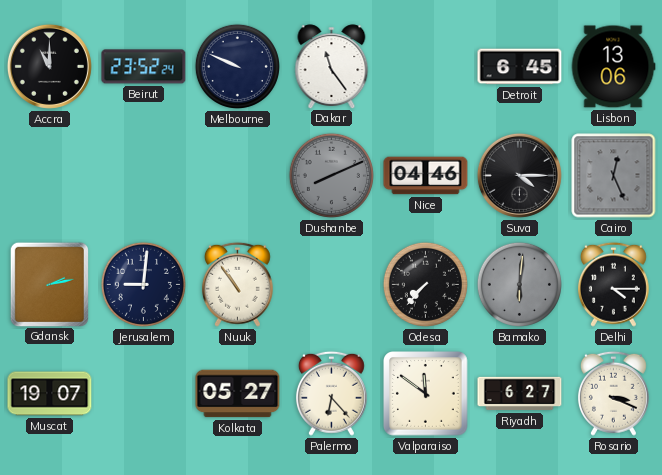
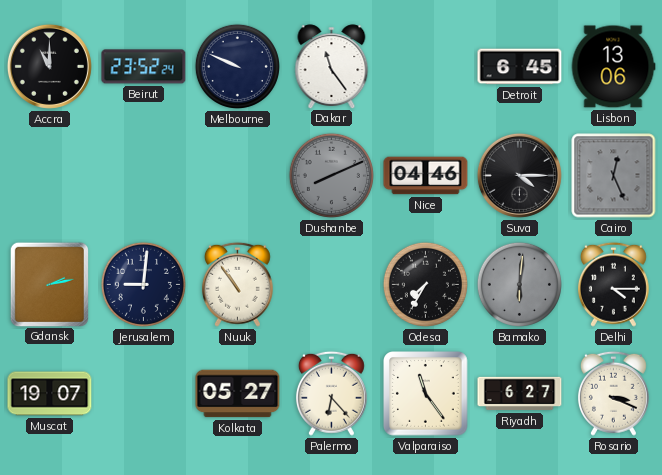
Odesa: 7:37 -> 7:35 (425, 284)
Valparaiso: 11:51 -> 11:24 (426, 394)
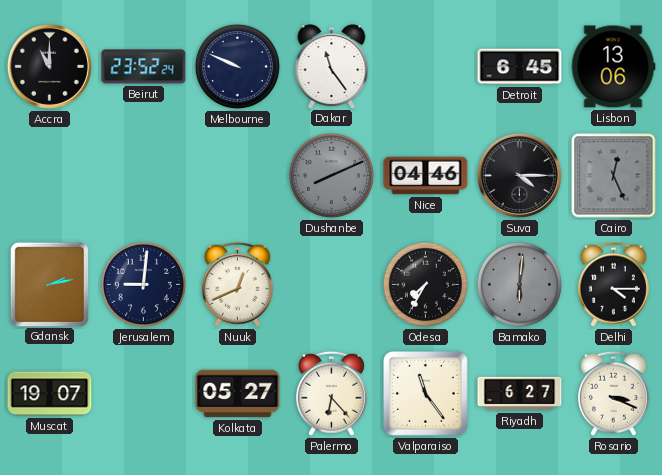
Nuuk: 10:54 -> 12:41 (237, 284)
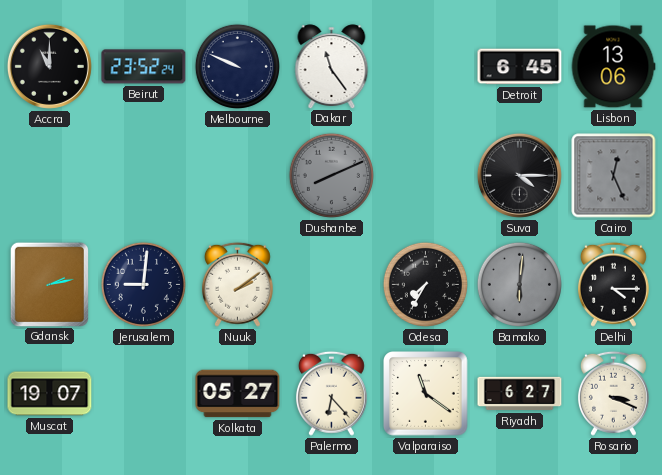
Nice: 04:46 -> none (426, 176)
Nuuk: 12:41 -> 2:09 (237, 284)
Valparaiso: 11:24 -> 11:21 (426, 394)
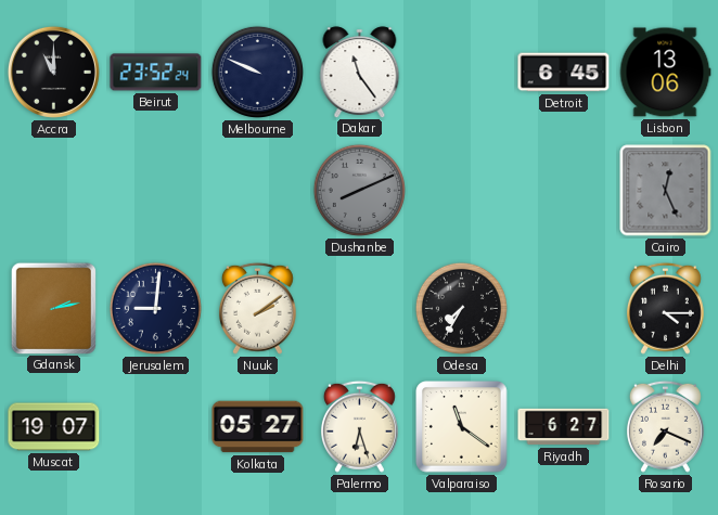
Suva: 4:15 -> none (519, 175)
Bamako: 6:01 -> none (519, 284)
Palermo: 6:23 -> 6:27 (359, 426)
Rosario: 3:19 -> 7:19 (665, 426)
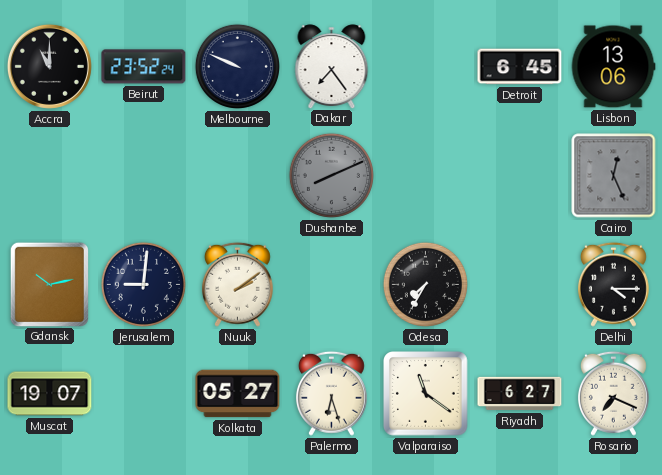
Dakar: 11:24 -> 7:24 (332, 66)
Gdansk: 2:13 -> 10:13 (49, 284)
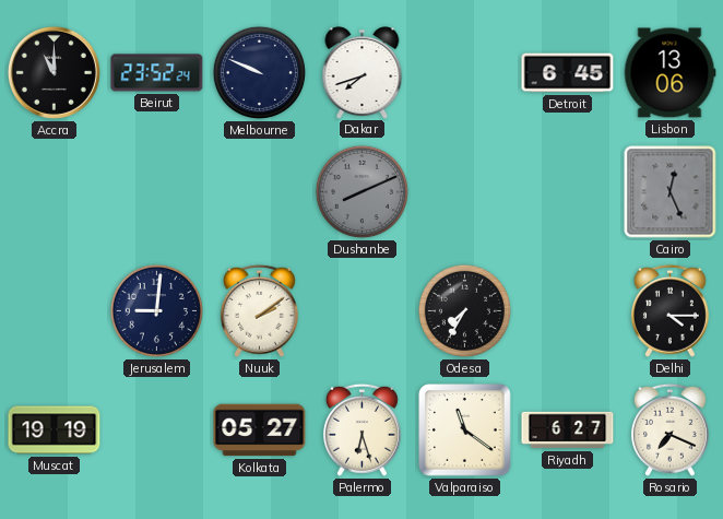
Dakar: 7:24 -> 7:42 (363, 72)
Gdansk: 10:13 -> none (49, 284)
Muscat: 19:07 -> 19:19 (55, 430)
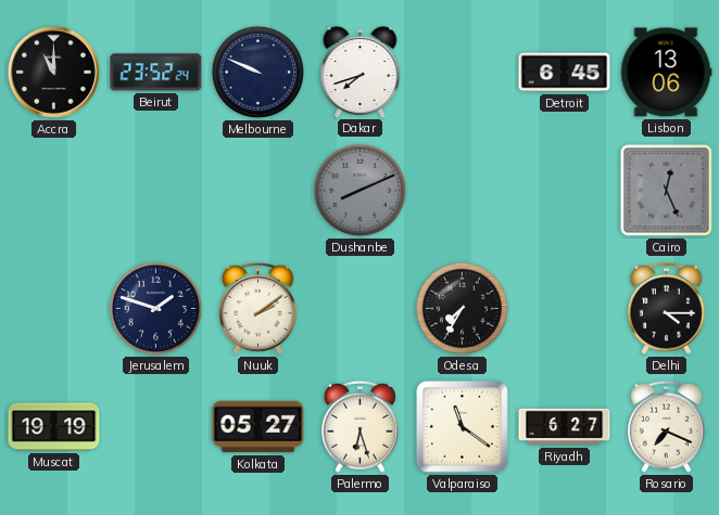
Jerusalem: 9:01 -> 1:48 (155, 308)
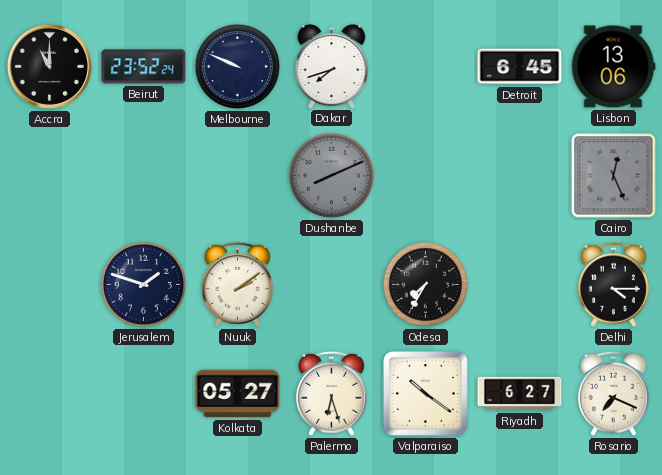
Muscat: 19:19 -> none (54, 427)
Valparaiso: 11:21 -> 10:21 (426, 394)
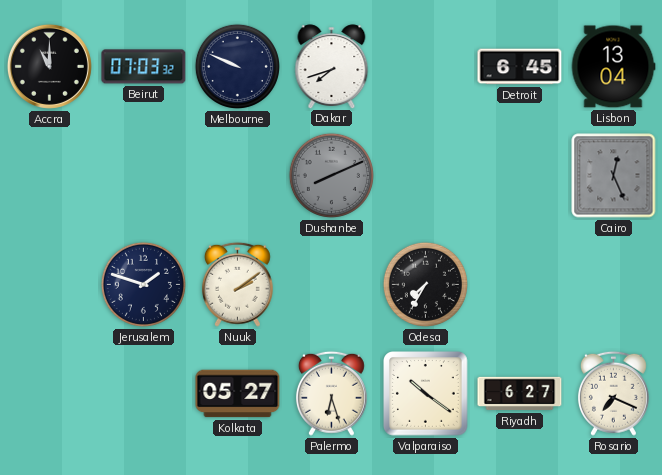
Beirut: 23:52 -> 07:03 (144, 67)
Lisbon: 13:06 -> 13:04 (613, 67)
Delhi: 4:15 -> none (613, 284)
